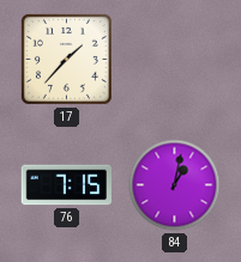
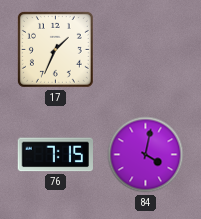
17: 1:37 -> 1:34 (55, 49)
84: 1:02 -> 4:02 (146, 155)
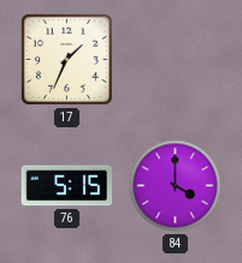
76: 7:15 -> 5:15 (66, 186)
84: 4:02 -> 4:00 (176, 186)
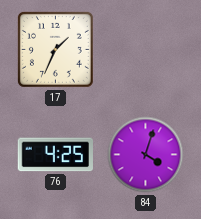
76: 5:15 -> 4:25 (55, 155)
84: 4:00 -> 4:03 (146, 155)
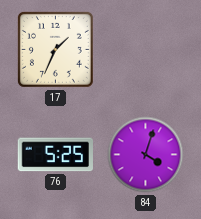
76: 4:25 -> 5:25 (55, 155)
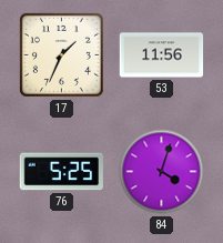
53: none -> 11:56 (162, 55)
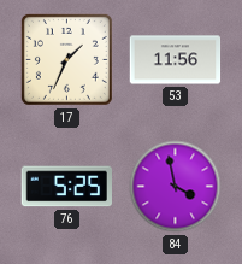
84: 4:03 -> 3:58 (176, 187)
